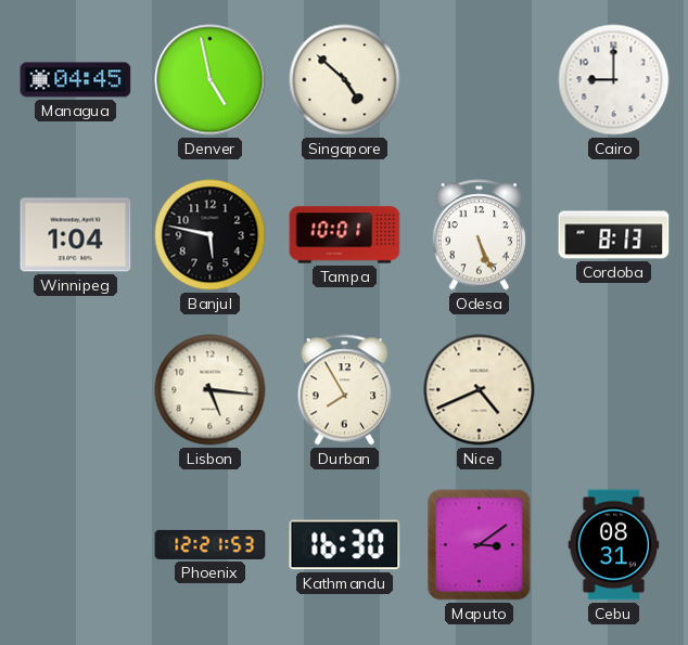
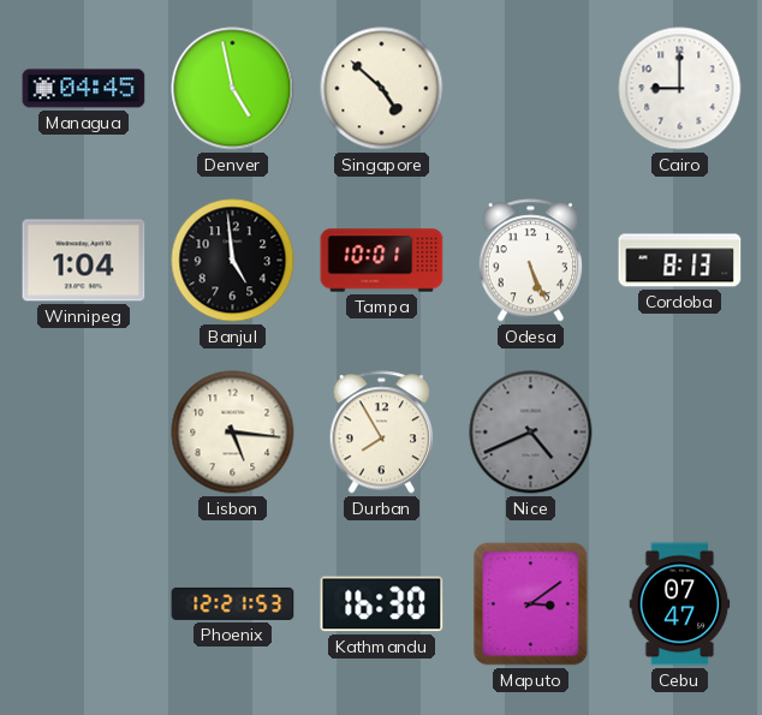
Banjul: 5:47 -> 4:59 (233, 261)
Nice dial: cream -> grey (531, 433)
Cebu: 08:31 -> 07:47 (680, 604)
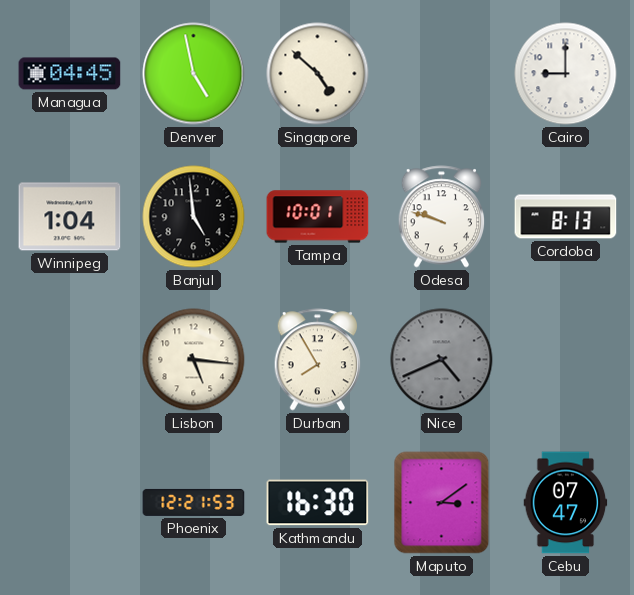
Odesa: 5:26 -> 9:48 (442, 217)
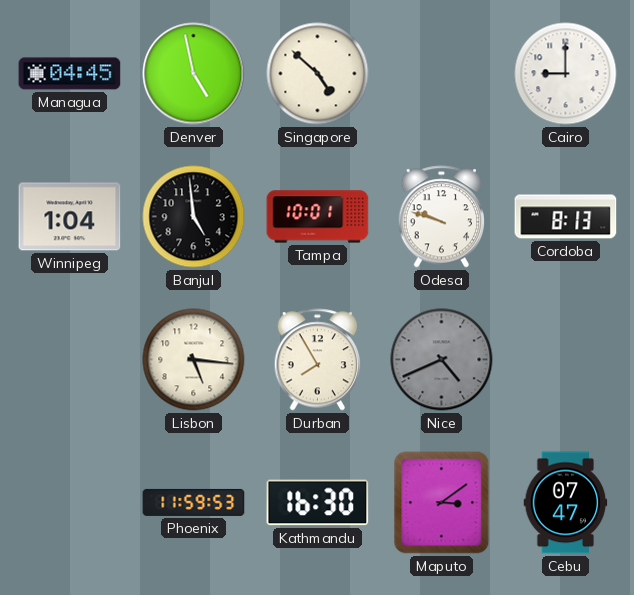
Phoenix: 12:21 -> 11:59 (194, 502)
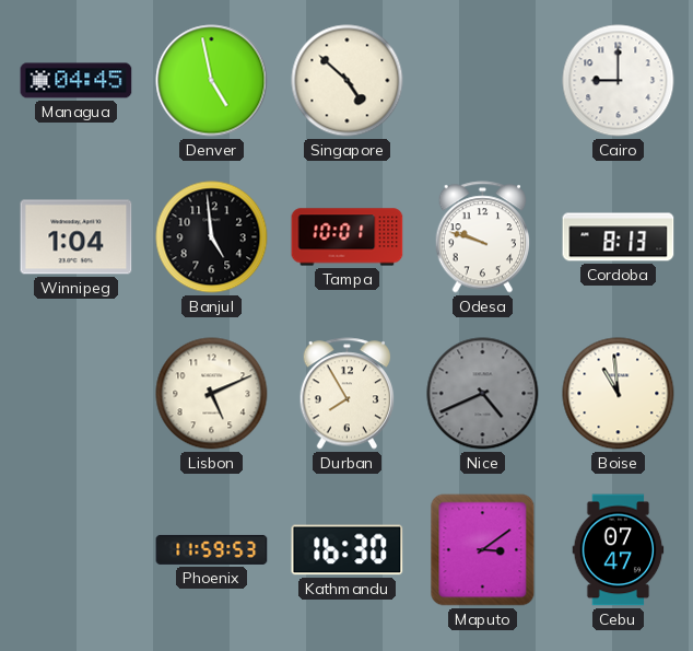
Lisbon: 5:16 -> 5:11 (212, 394)
Boise: none -> 10:59 (619, 394)
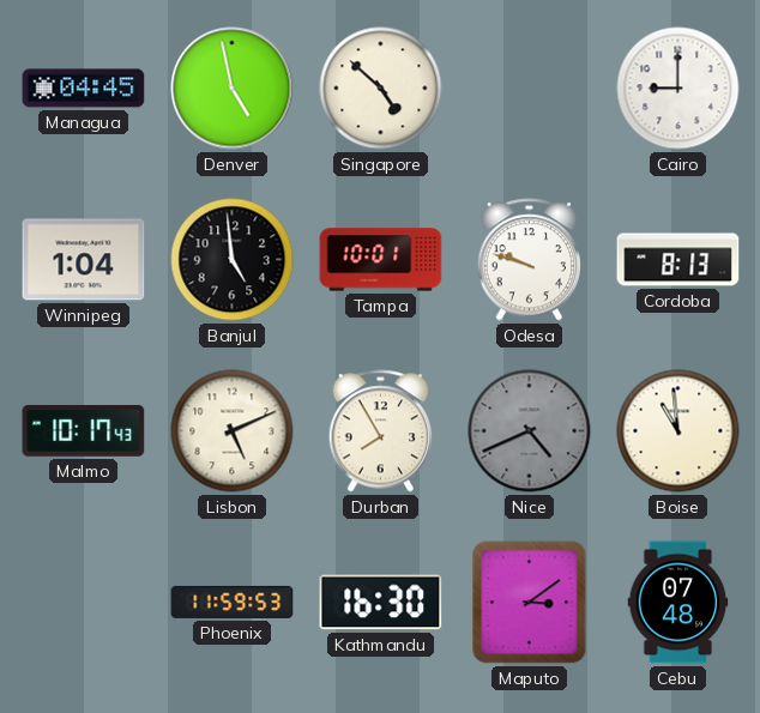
Malmo: none -> 10:17 (84, 430)
Cebu: 07:47 -> 07:48 (678, 603)
